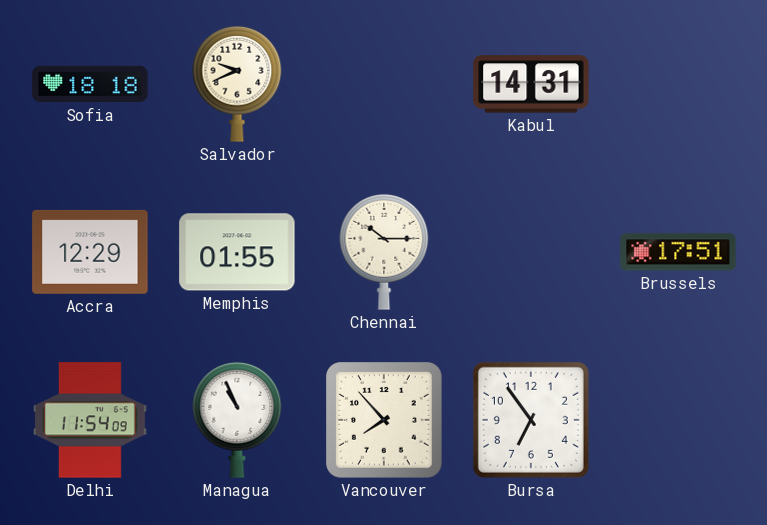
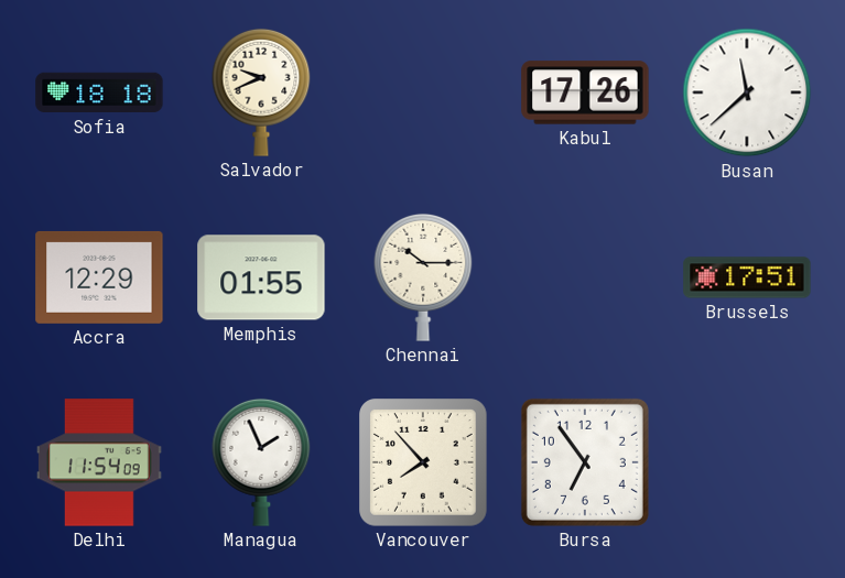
Kabul: 14:31 -> 17:26 (585, 92)
Busan: none -> 11:38 (747, 92)
Managua: 10:56 -> 1:56 (261, 462)
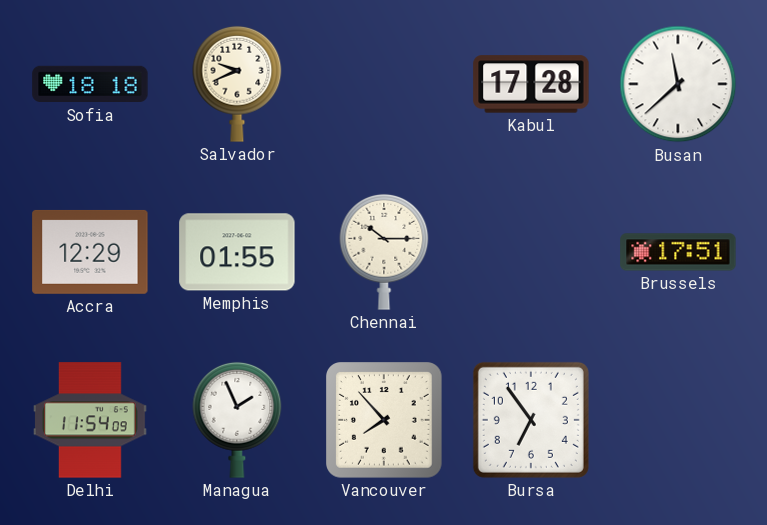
Kabul: 17:26 -> 17:28 (531, 84)
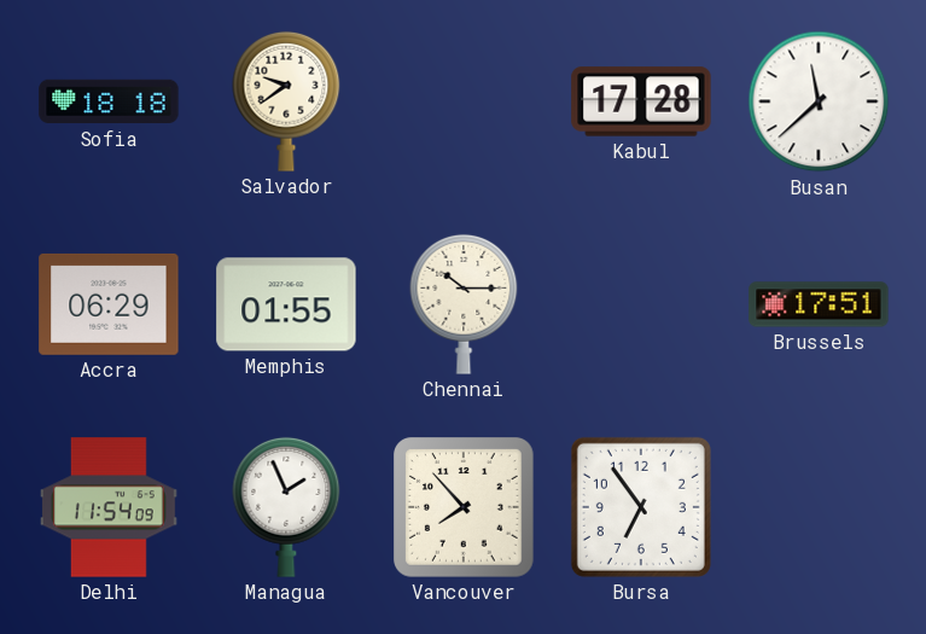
Salvador: 9:41 -> 9:39 (286, 101)
Accra: 12:29 -> 06:29 (109, 304)
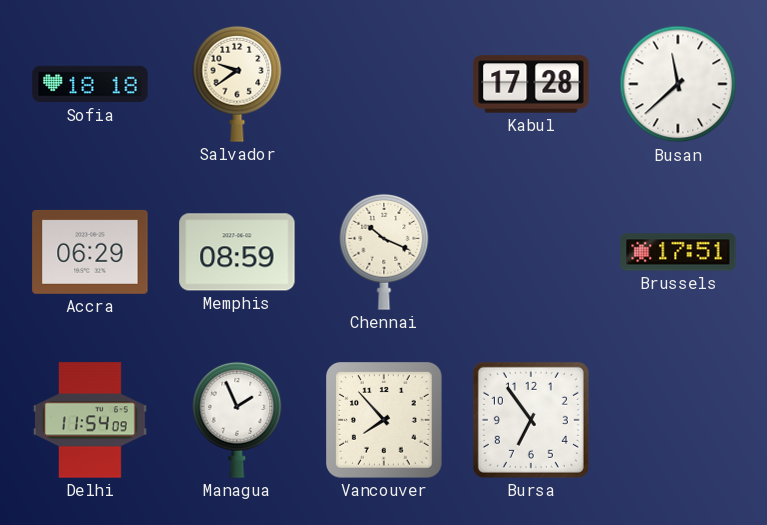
Memphis: 01:55 -> 08:59 (237, 252)
Chennai: 10:15 -> 10:19 (384, 252)
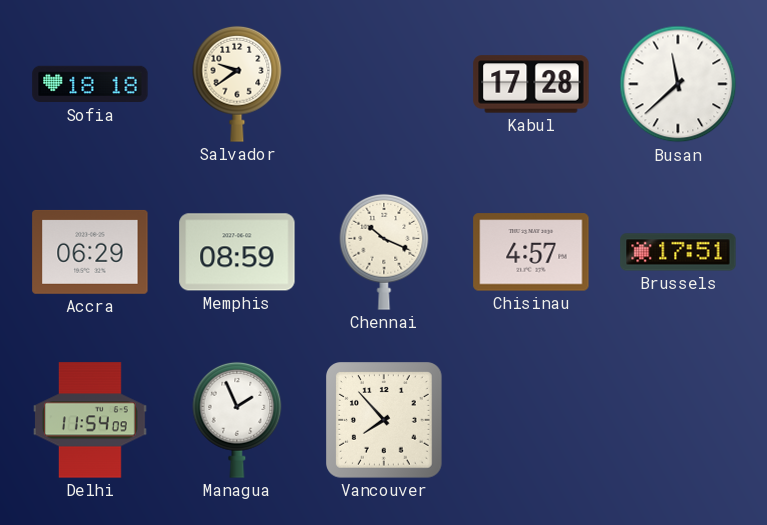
Chisinau: none -> 4:57 (531, 252)
Bursa: 6:54 -> none (531, 420)
